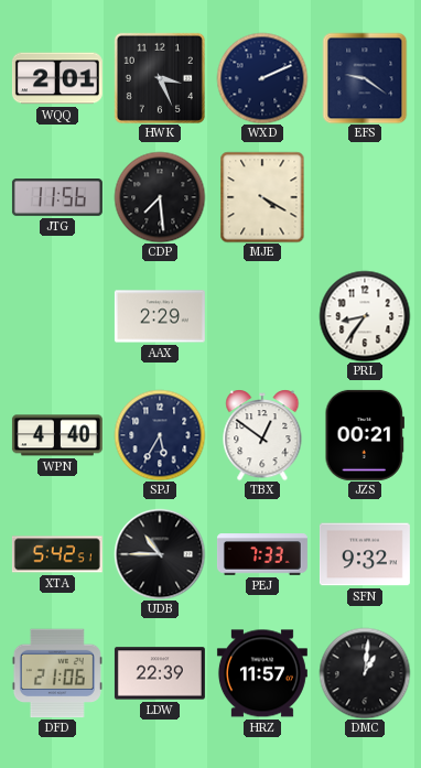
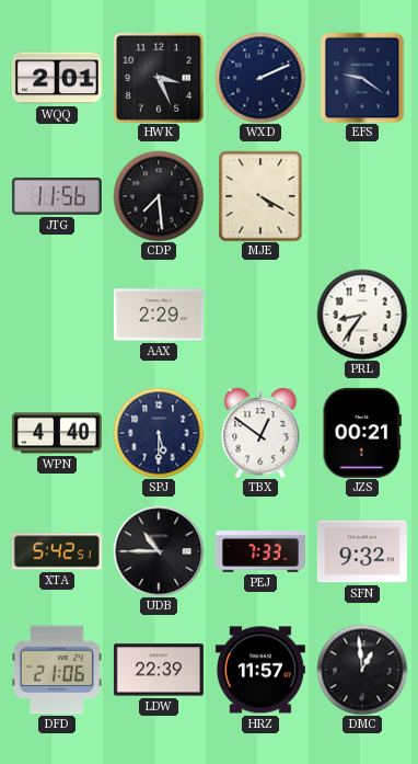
SPJ: 5:35 -> 5:30 (159, 433)
DMC: 1:01 -> 12:59 (362, 670)
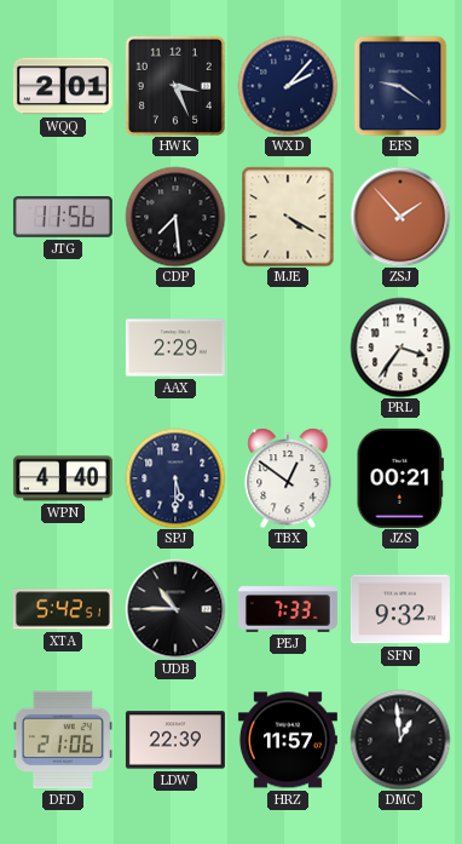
WXD: 2:11 -> 2:07 (288, 86)
ZSJ: none -> 1:53 (400, 217)
PRL: 8:36 -> 3:36 (400, 348)
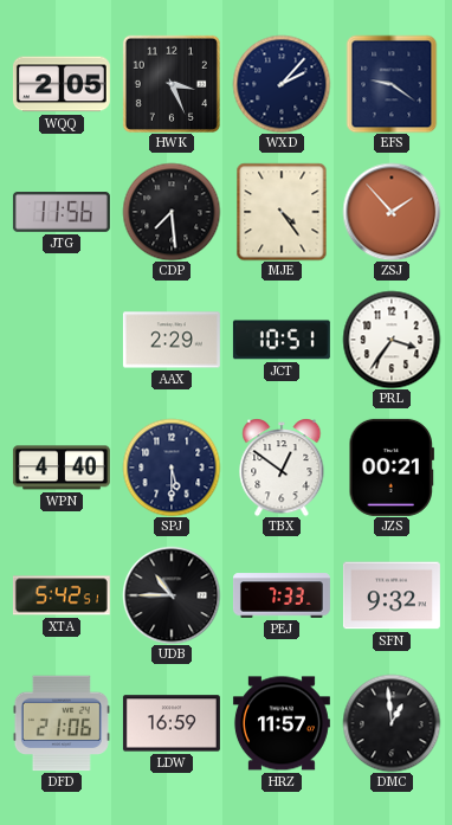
WQQ: 2:01 -> 2:05 (62, 84)
MJE: 4:20 -> 4:24 (282, 212)
JCT: none -> 10:51 (282, 340)
LDW: 22:39 -> 16:59 (172, 723)
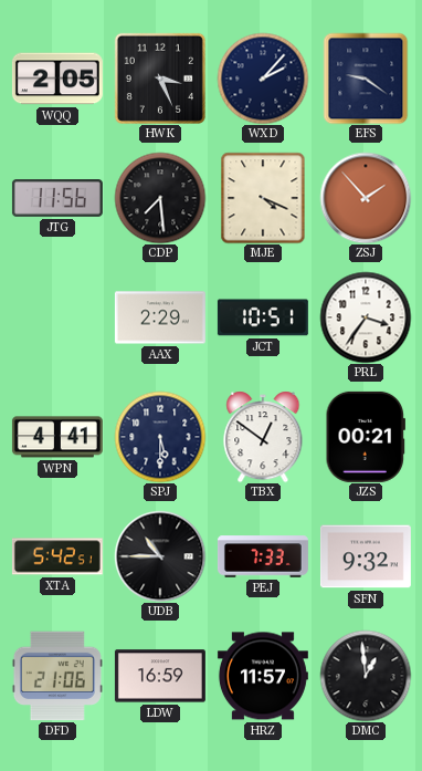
MJE: 4:24 -> 4:19 (263, 198)
WPN: 4:40 -> 4:41 (57, 437)
